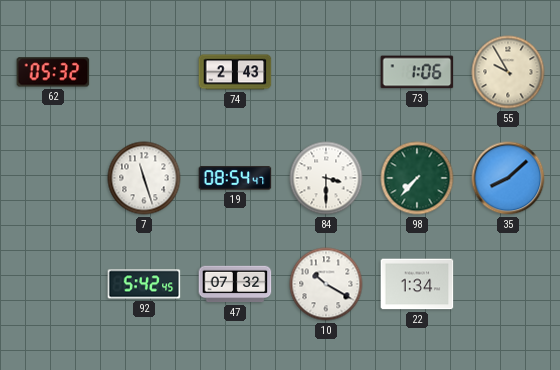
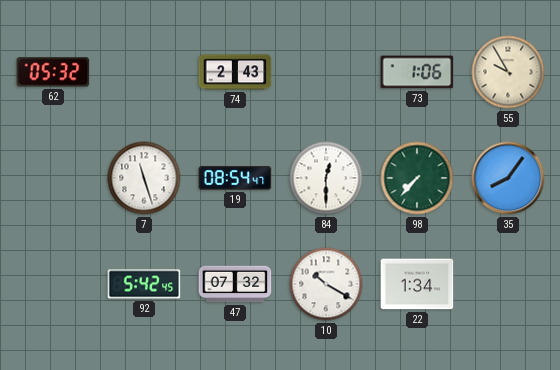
84: 3:30 -> 12:30 (326, 178)
35: 8:08 -> 8:06 (508, 178)
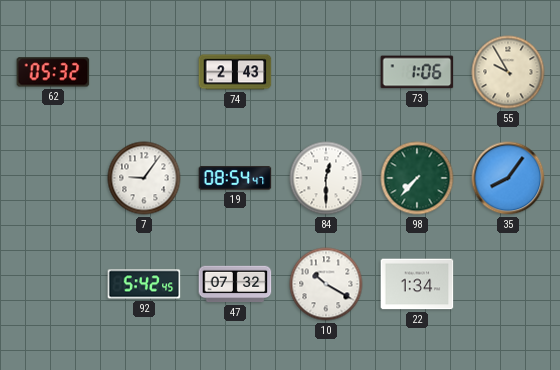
7: 11:27 -> 9:06 (144, 178)
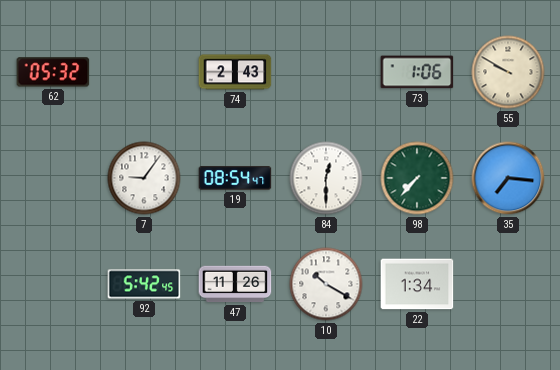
55: 9:55 -> 9:50 (508, 72)
35: 8:06 -> 7:16 (508, 178)
47: 07:32 -> 11:26 (235, 284)
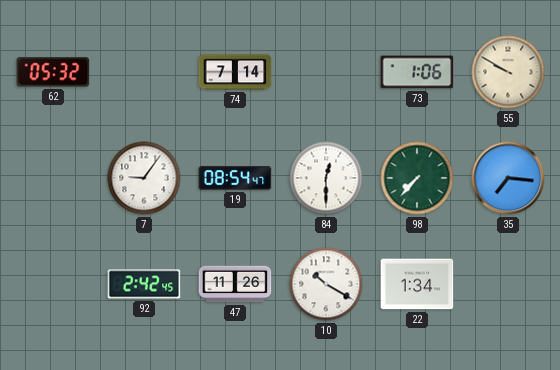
74: 2:43 -> 7:14 (235, 72)
92: 5:42 -> 2:42 (144, 284)
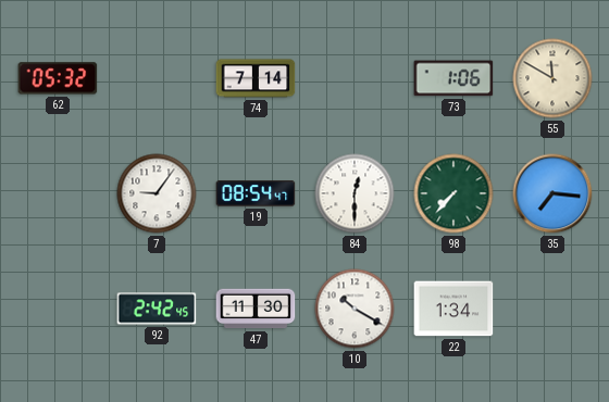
55: 9:50 -> 11:50 (552, 78)
47: 11:26 -> 11:30 (256, 309)
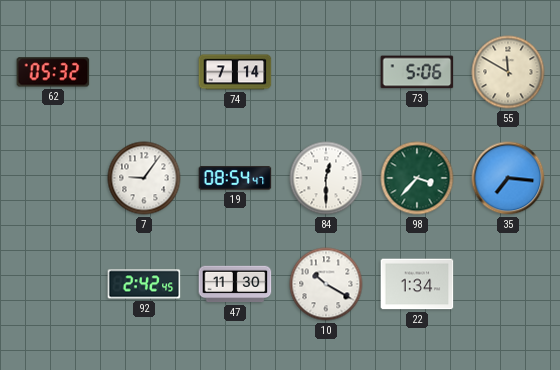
73: 1:06 -> 5:06 (417, 72)
98: 7:37 -> 3:37 (417, 178)
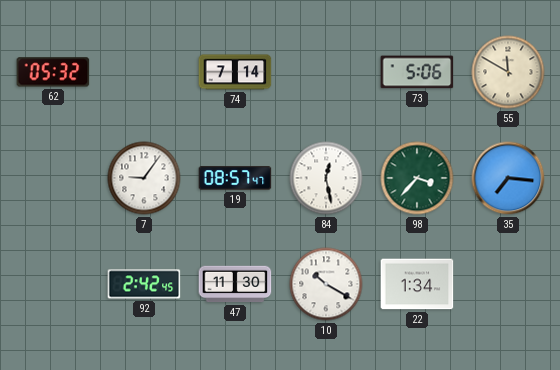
19: 08:54 -> 08:57 (235, 178)
84: 12:30 -> 12:28 (326, 178)
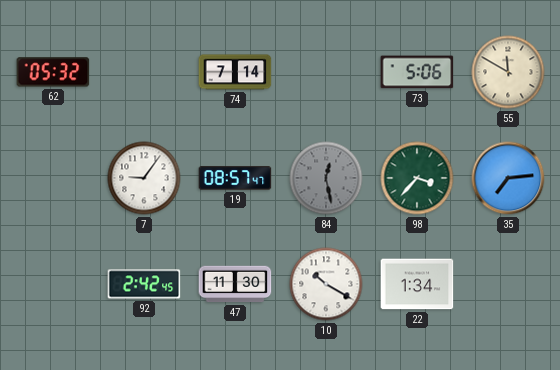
84 dial: white -> grey (326, 178)
35: 7:16 -> 7:14 (508, 178)
